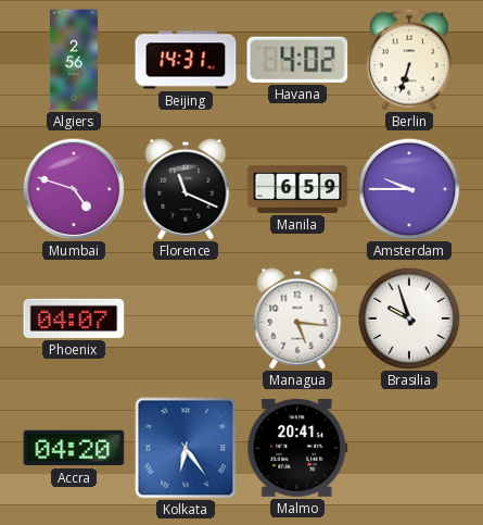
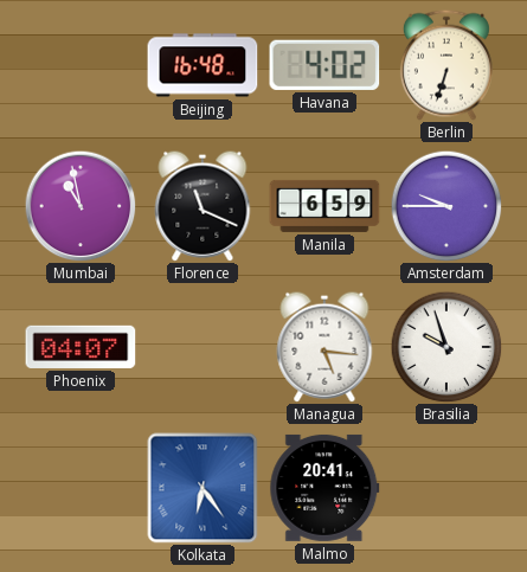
Algiers: 2:56 -> none (74, 60)
Beijing: 14:31 -> 16:48 (203, 65)
Mumbai: 4:48 -> 10:58 (81, 206)
Accra: 04:20 -> none (74, 448)
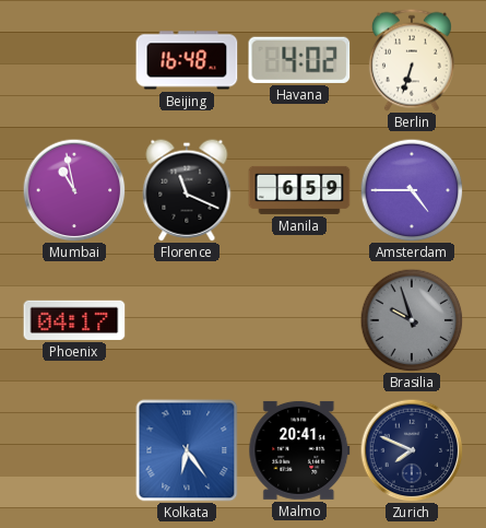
Amsterdam: 9:45 -> 4:45 (412, 190)
Phoenix: 04:07 -> 04:17 (74, 320)
Managua: 5:16 -> none (324, 347)
Brasilia dial: white -> grey (412, 320)
Zurich: none -> 7:49 (412, 450)
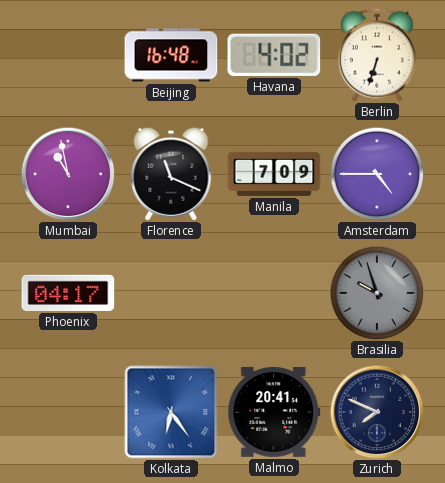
Manila: 6:59 -> 7:09 (274, 174)
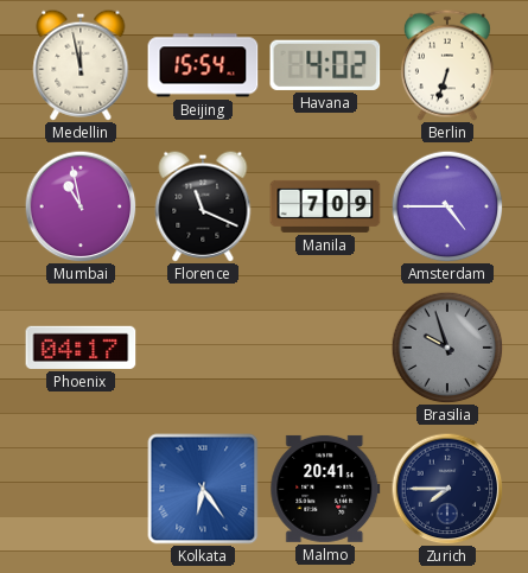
Medellin: none -> 11:58 (81, 65)
Beijing: 16:48 -> 15:54 (203, 65)
Zurich: 7:49 -> 7:45 (447, 489)
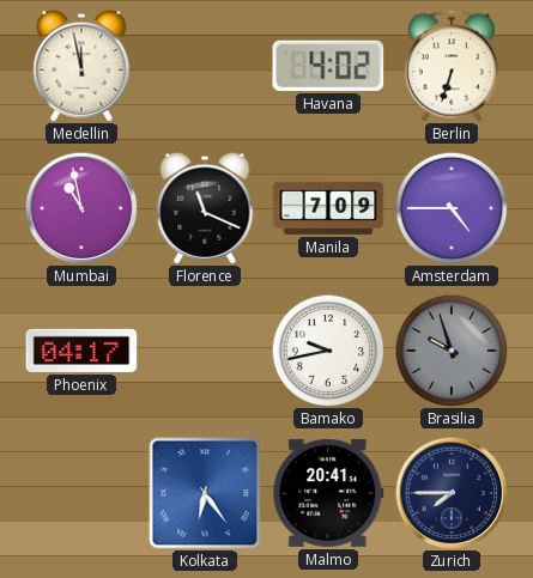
Beijing: 15:54 -> none (203, 65)
Bamako: none -> 9:43 (328, 351)
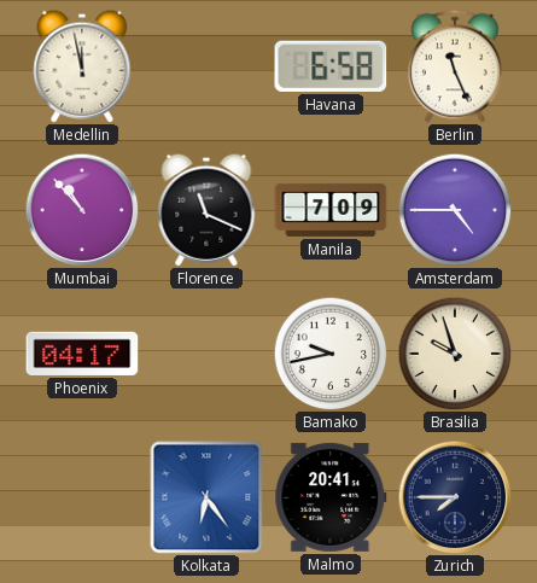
Havana: 4:02 -> 6:58 (331, 66)
Berlin: 6:33 -> 11:26 (455, 66)
Mumbai: 10:58 -> 10:53 (82, 210)
Brasilia dial: grey -> cream (455, 354)
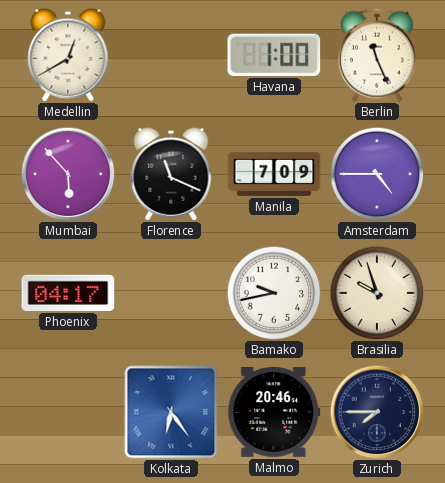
Medellin: 11:58 -> 12:40 (68, 55)
Havana: 6:58 -> 1:00 (274, 55)
Mumbai: 10:53 -> 5:53 (68, 174)
Malmo: 20:41 -> 20:46 (274, 412)
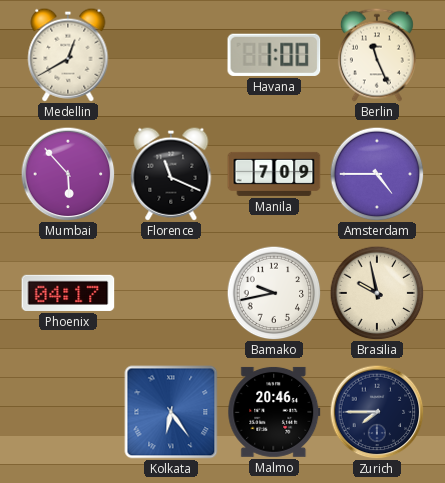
Brasilia: 9:57 -> 9:58 (377, 293)
